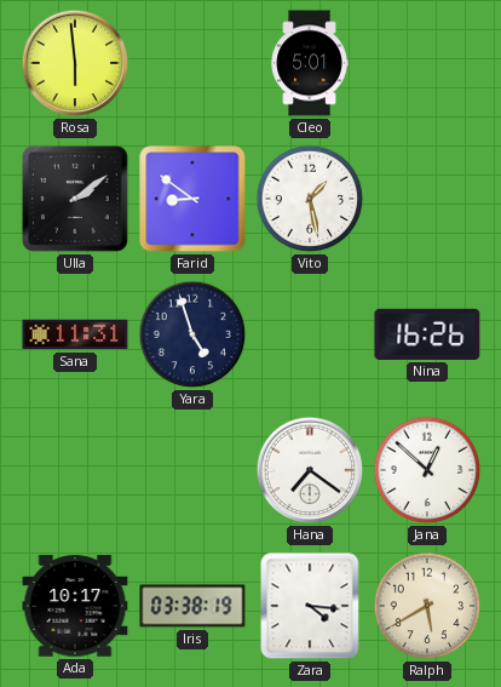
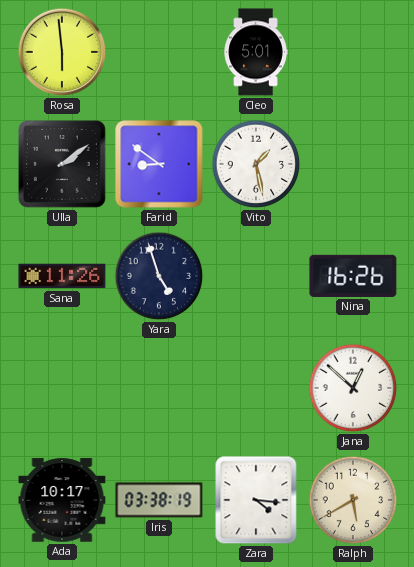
Sana: 11:31 -> 11:26 (62, 276)
Hana: 7:21 -> none (310, 470)
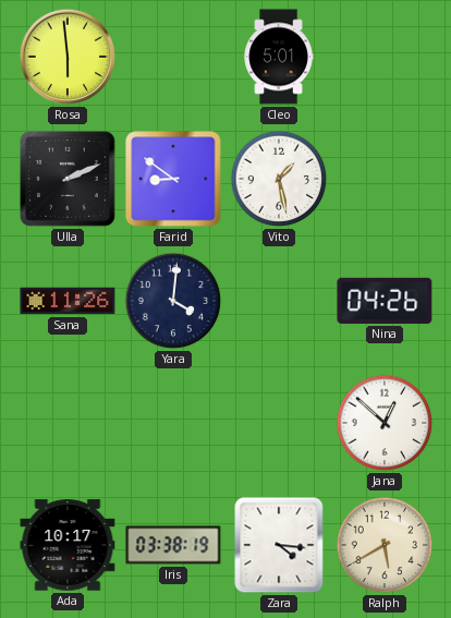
Ulla: 2:09 -> 2:11 (69, 180)
Yara: 4:57 -> 4:01 (173, 301)
Nina: 16:26 -> 04:26 (385, 301)
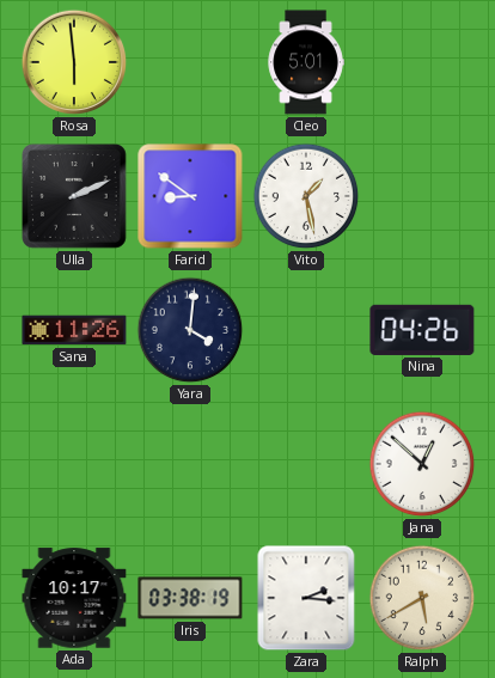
Zara: 4:16 -> 2:16 (306, 598)
